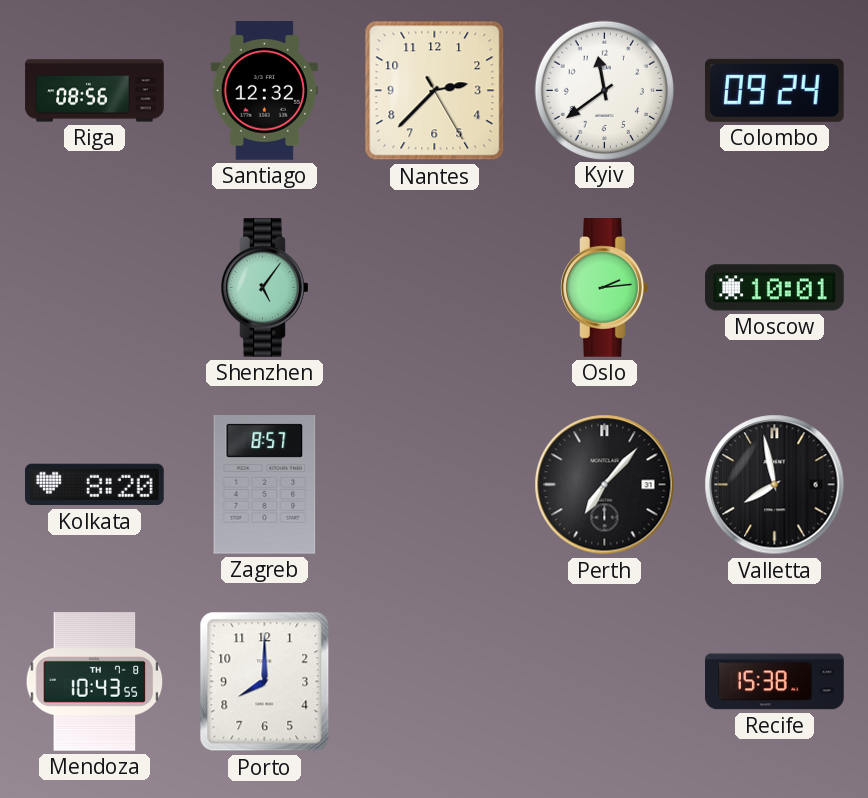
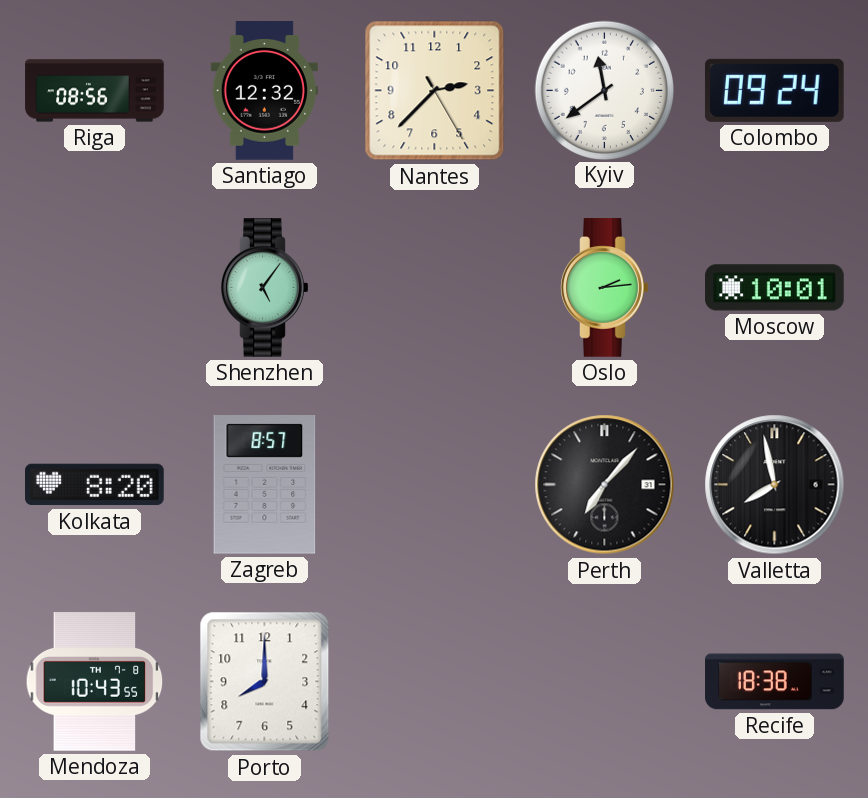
Recife: 15:38 -> 18:38 (775, 682)
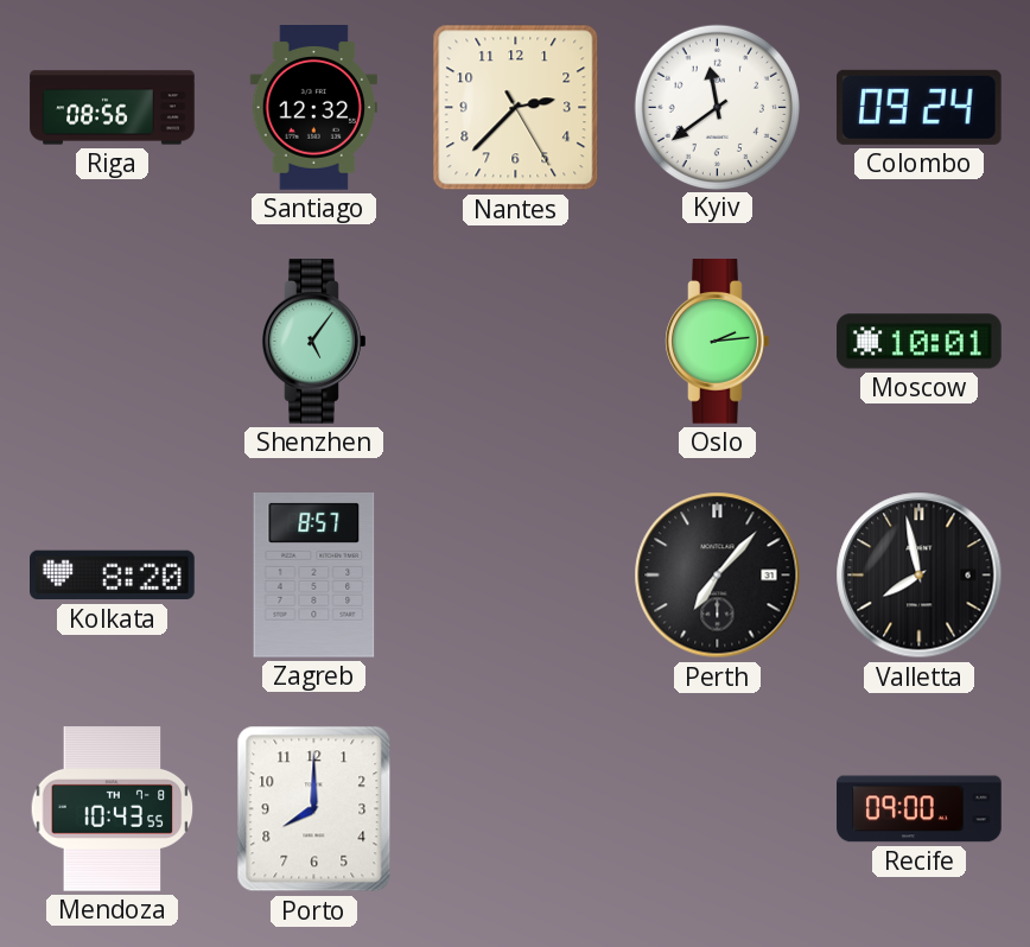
Recife: 18:38 -> 09:00 (920, 809)
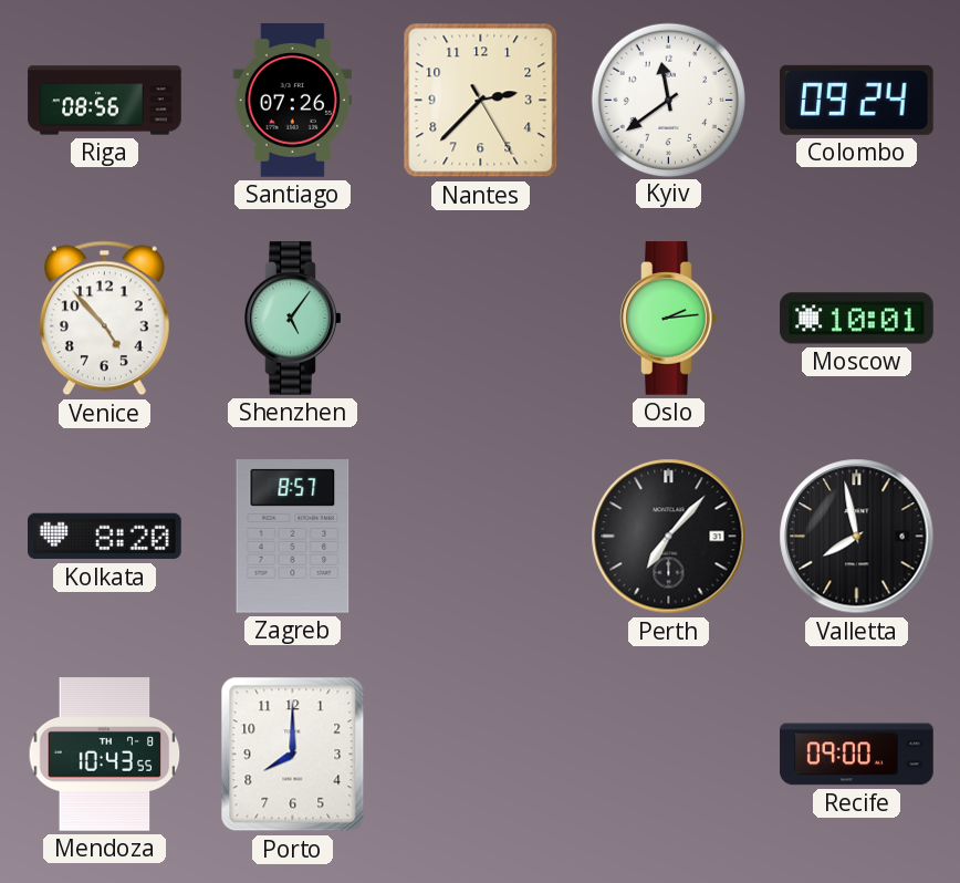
Santiago: 12:32 -> 07:26 (292, 101)
Venice: none -> 4:53 (104, 319)
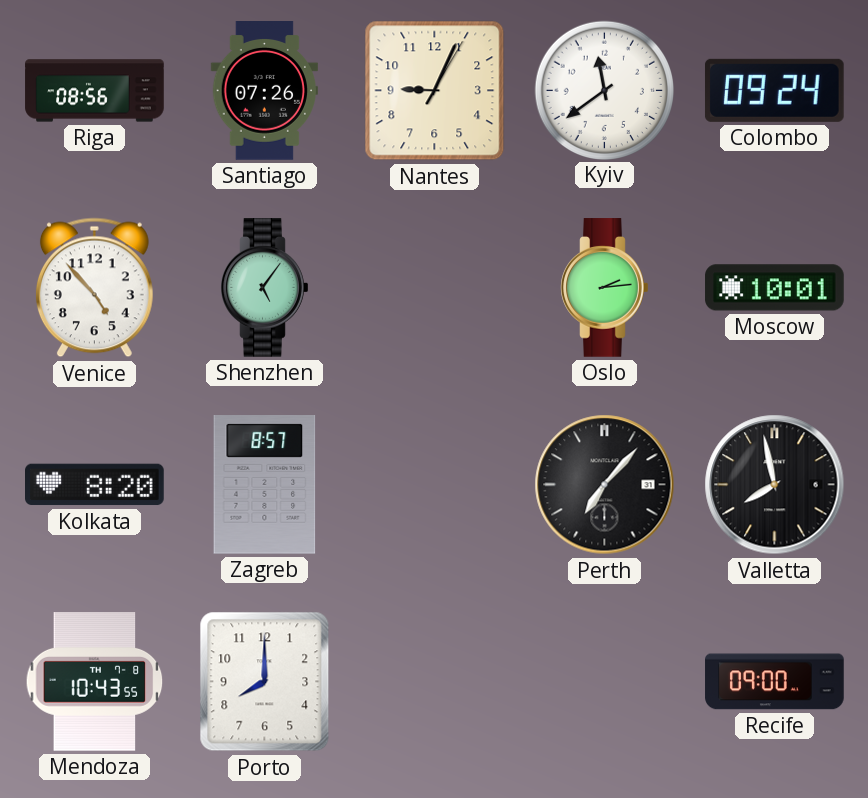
Nantes: 2:37 -> 9:04 (435, 91)
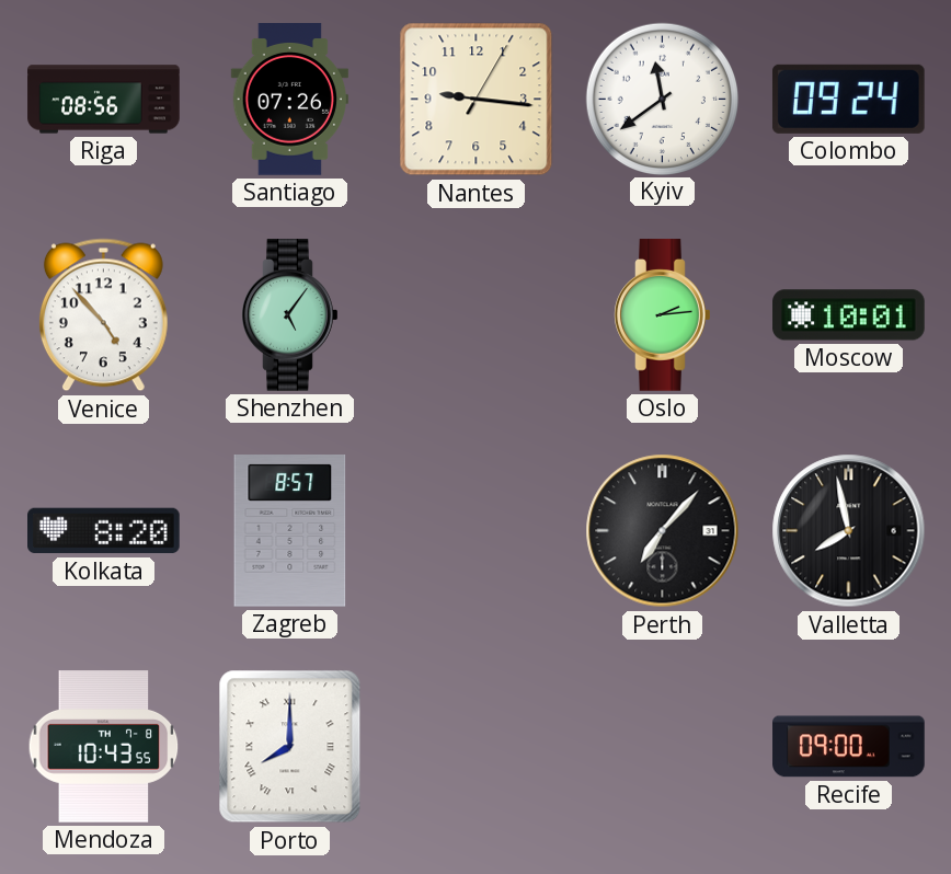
Nantes: 9:04 -> 9:16 (477, 100)
Porto numerals: Arabic -> Roman (290, 747)
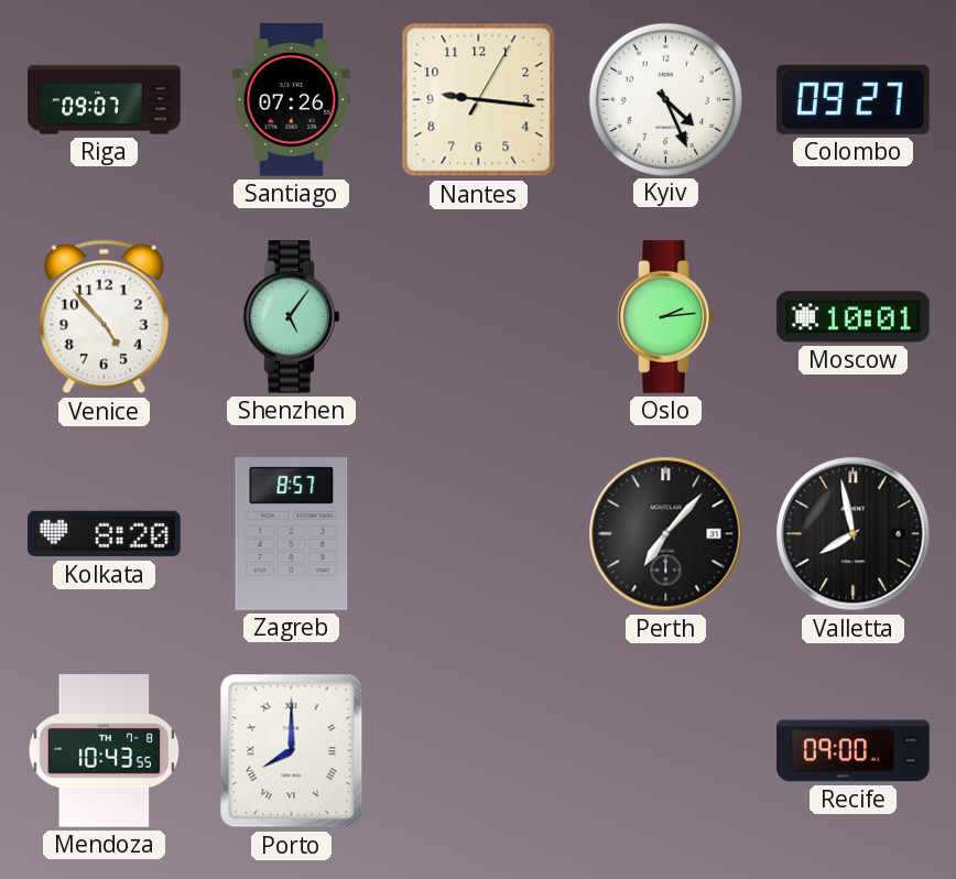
Riga: 08:56 -> 09:07 (105, 100)
Kyiv: 11:39 -> 4:26 (665, 99)
Colombo: 09:24 -> 09:27 (852, 99)
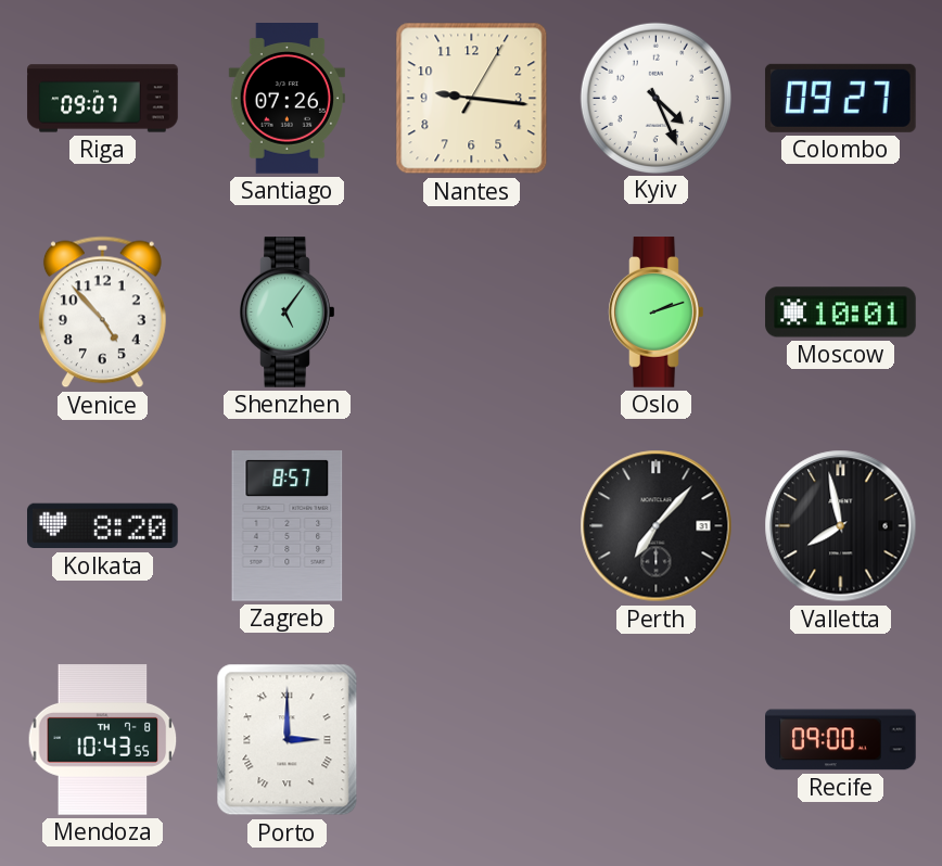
Oslo: 2:14 -> 2:12 (657, 313)
Porto: 8:00 -> 3:00 (288, 740)
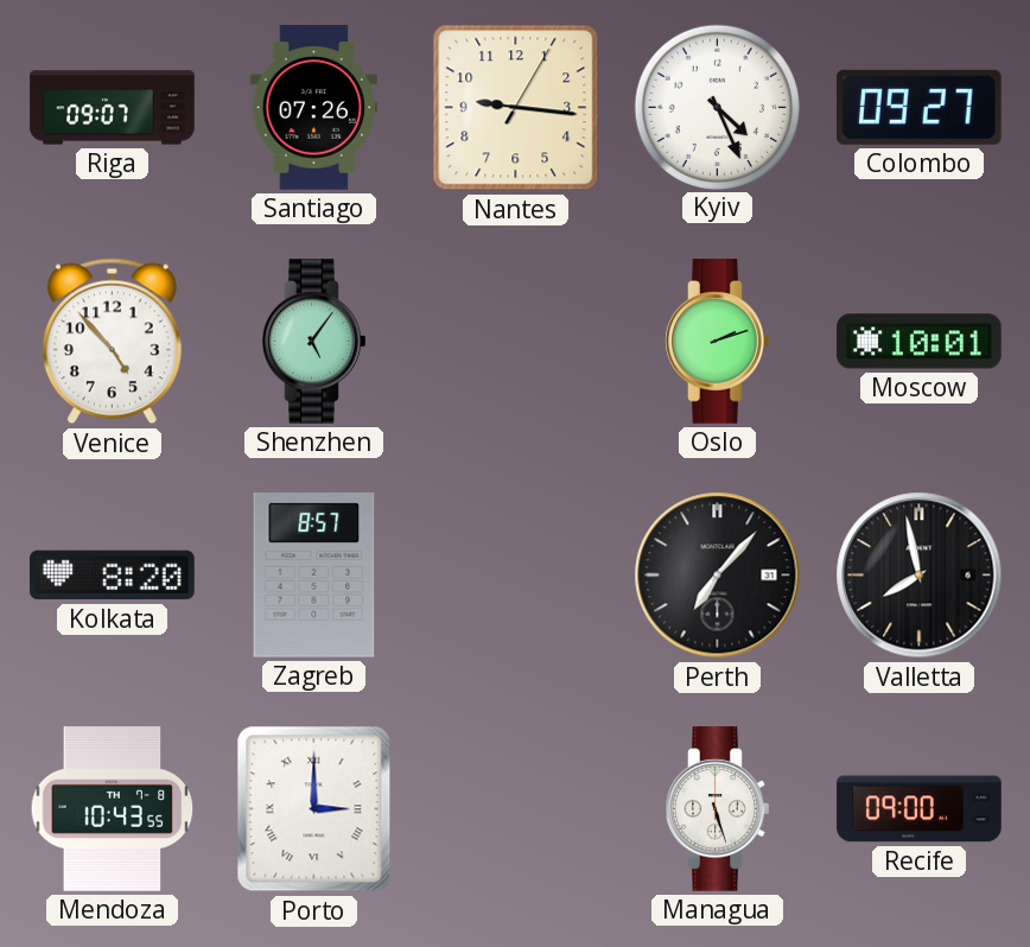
Managua: none -> 5:27 (718, 809)
